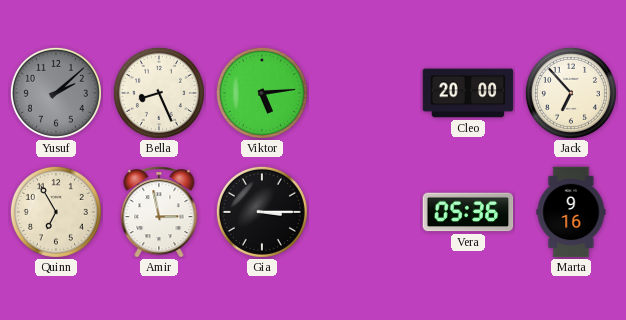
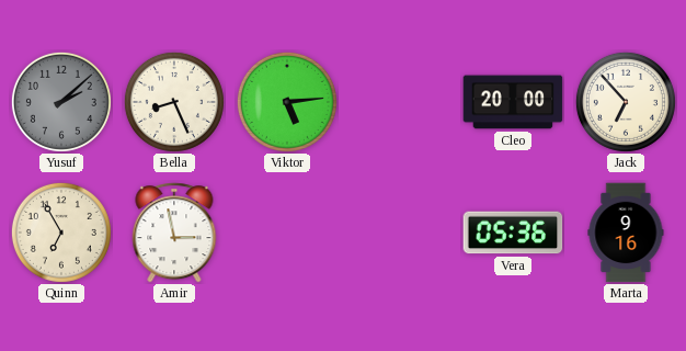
Gia: 3:15 -> none (262, 212)
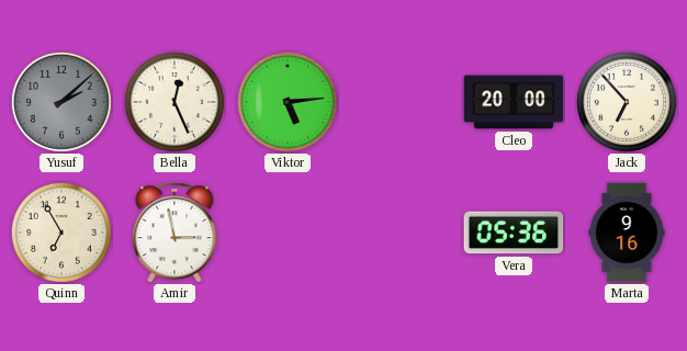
Bella: 8:26 -> 12:26 (174, 102)
